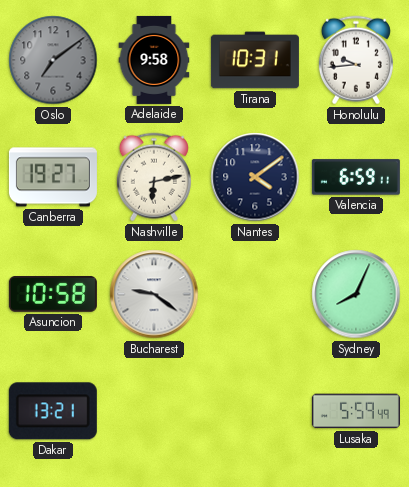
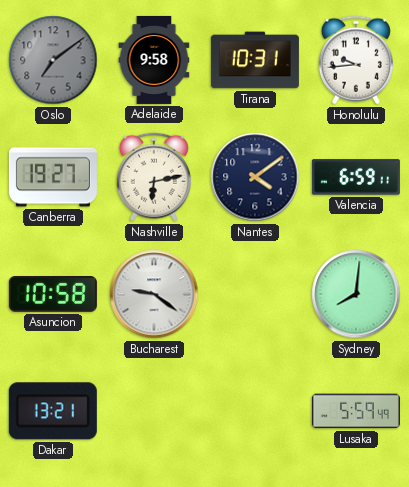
Sydney: 8:04 -> 8:01 (356, 294)
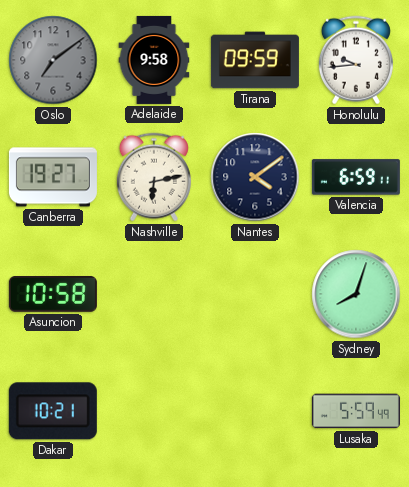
Tirana: 10:31 -> 09:59 (255, 60)
Bucharest: 9:21 -> none (154, 294)
Sydney: 8:01 -> 8:03 (356, 294)
Dakar: 13:21 -> 10:21 (53, 411)
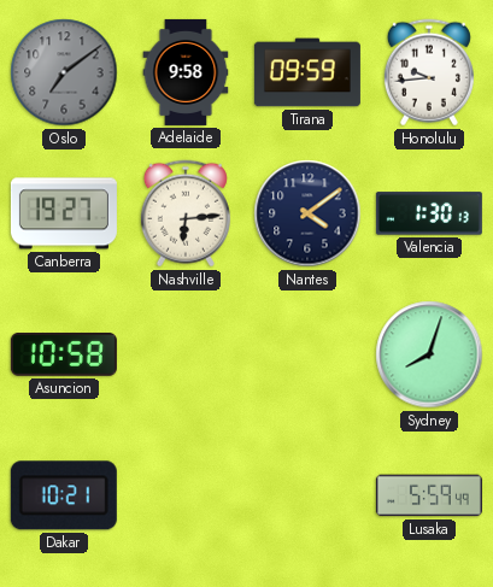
Nashville: 6:13 -> 6:14 (186, 213)
Valencia: 6:59 -> 1:30 (429, 213)
